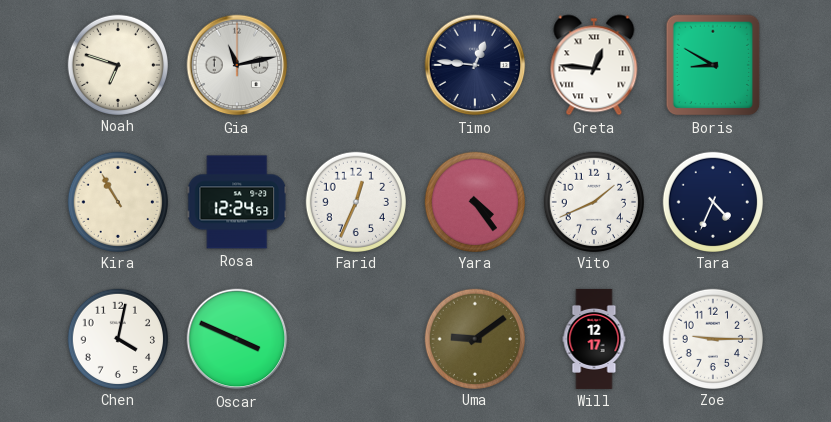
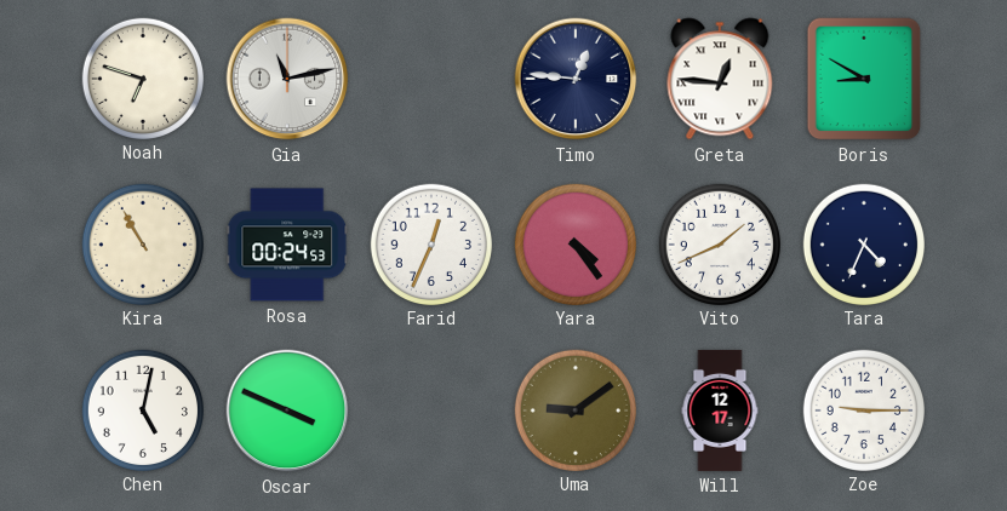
Rosa: 12:24 -> 00:24 (287, 245)
Chen: 4:02 -> 5:02 (142, 409)
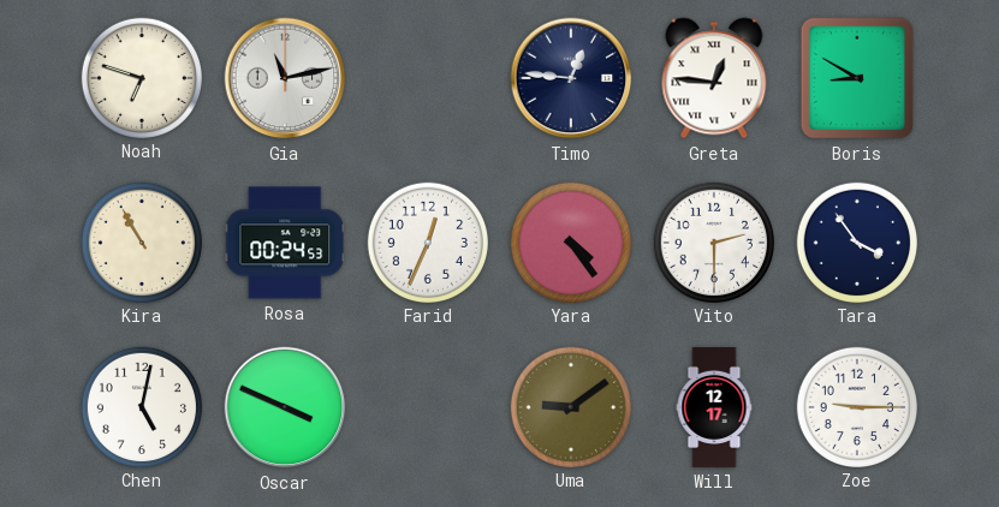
Vito: 1:41 -> 2:30 (713, 241)
Tara: 4:34 -> 3:54 (856, 241)
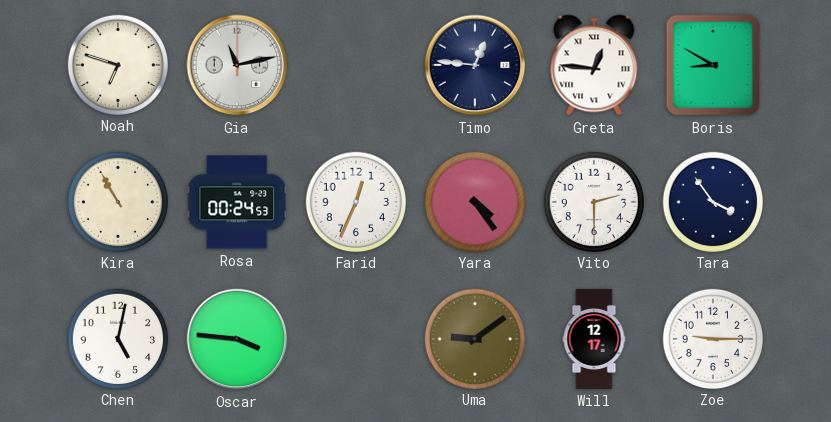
Oscar: 3:49 -> 3:46 (237, 339)
